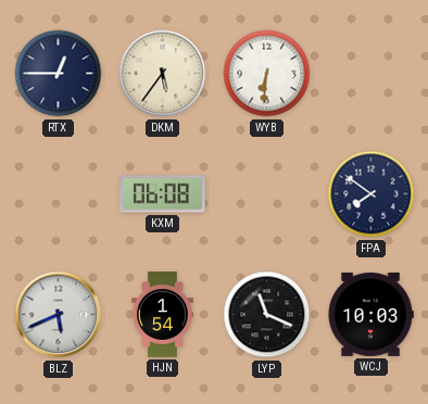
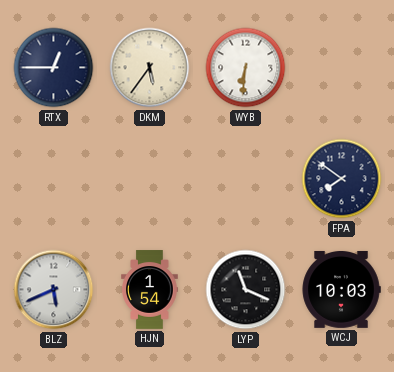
KXM: 06:08 -> none (162, 194)
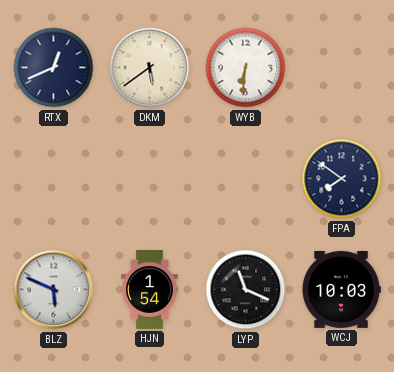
RTX: 12:45 -> 12:41 (54, 68)
DKM: 5:36 -> 5:39 (150, 68)
BLZ: 5:41 -> 5:49 (54, 290)
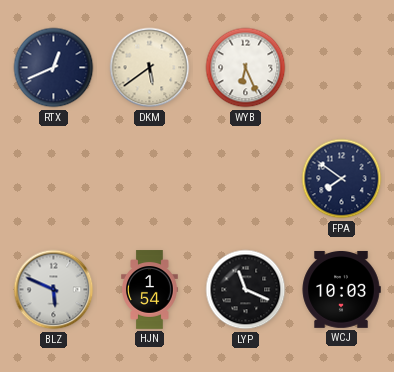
WYB: 6:31 -> 6:26 (246, 68)
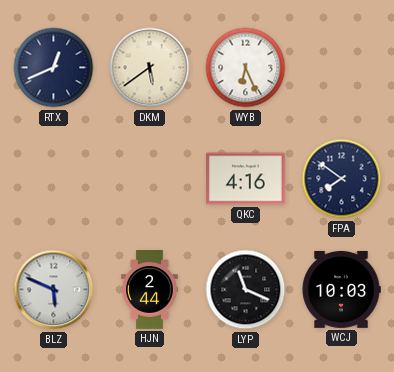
QKC: none -> 4:16 (246, 179)
HJN: 1:54 -> 2:44 (150, 290)
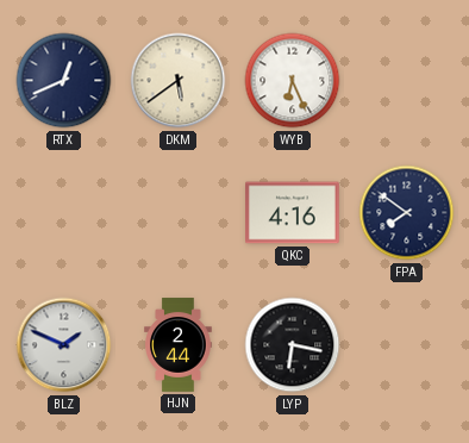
BLZ: 5:49 -> 1:49 (64, 345)
LYP: 11:19 -> 6:17 (293, 345)
WCJ: 10:03 -> none (341, 289)
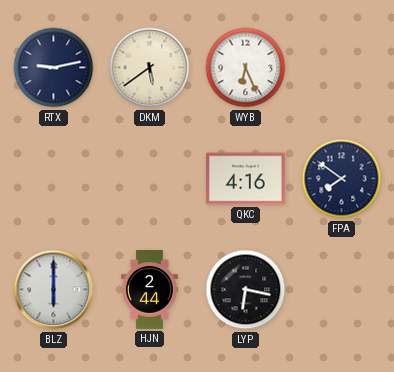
RTX: 12:41 -> 9:13 (54, 68)
BLZ: 1:49 -> 6:00 (54, 290)
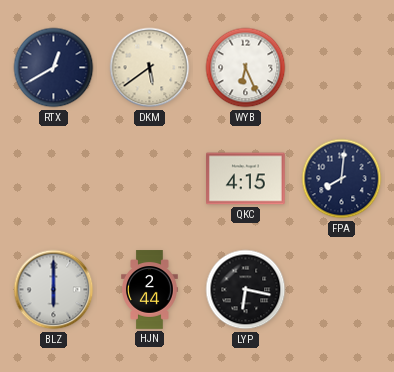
RTX: 9:13 -> 12:40 (54, 68)
QKC: 4:16 -> 4:15 (246, 179)
FPA: 7:51 -> 8:01 (342, 179)
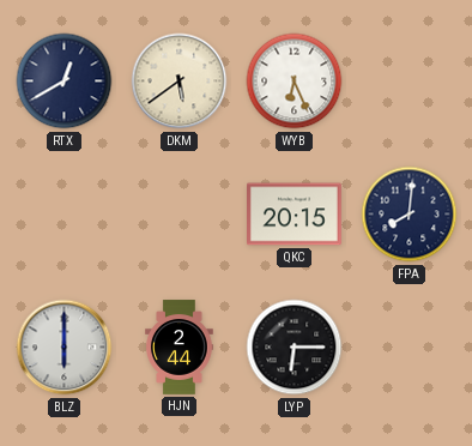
QKC: 4:15 -> 20:15 (295, 215)
LYP: 6:17 -> 6:15 (295, 348)
